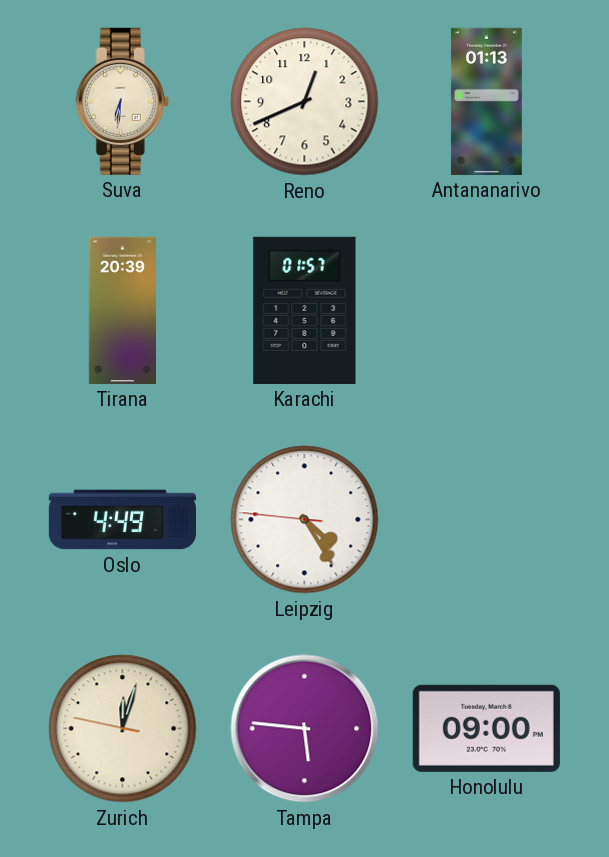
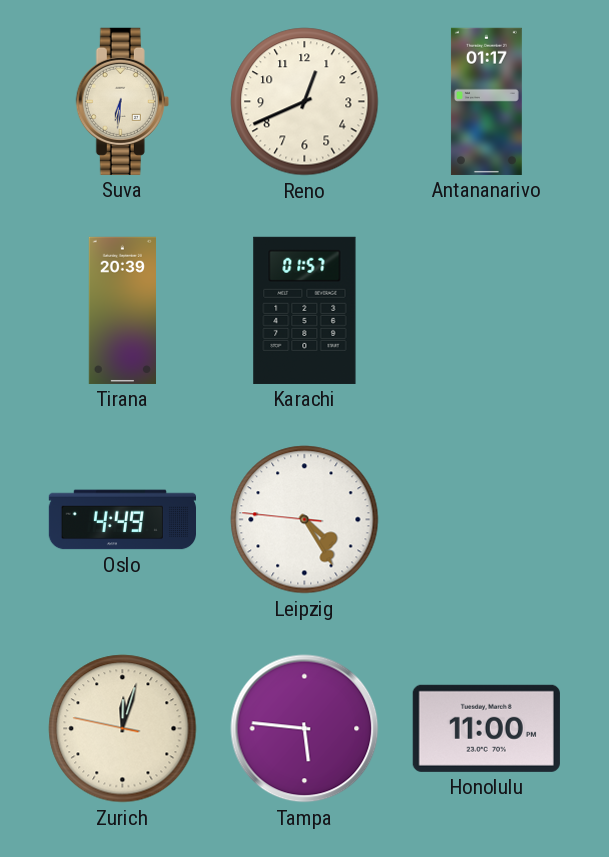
Antananarivo: 01:13 -> 01:17 (486, 101)
Honolulu: 09:00 -> 11:00 (486, 728)
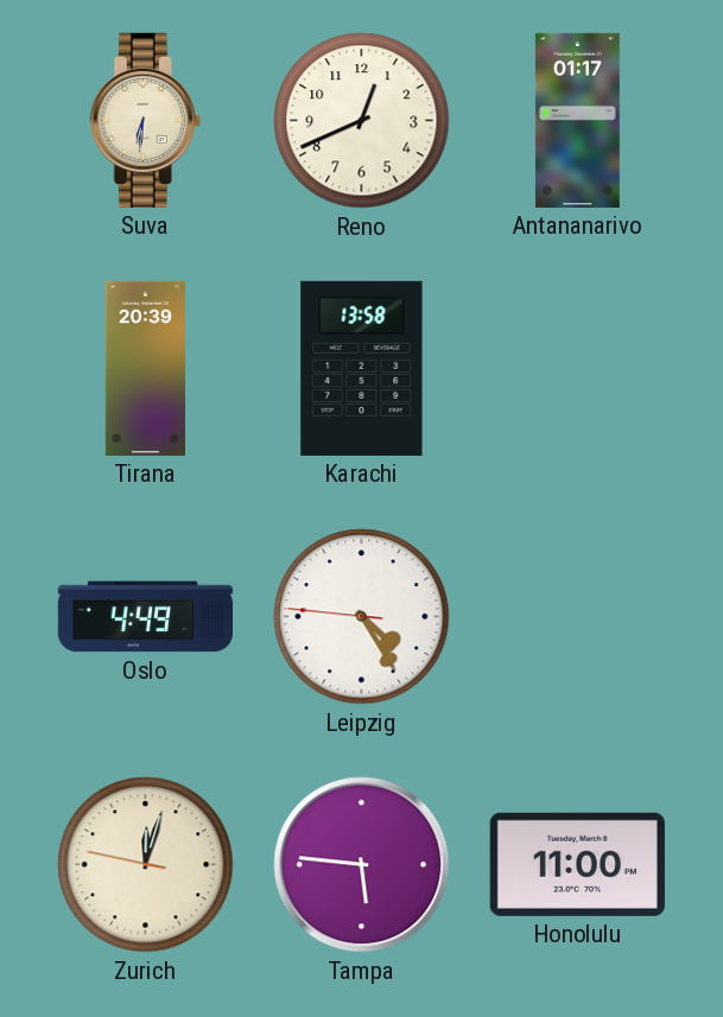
Karachi: 01:57 -> 13:58 (362, 368)
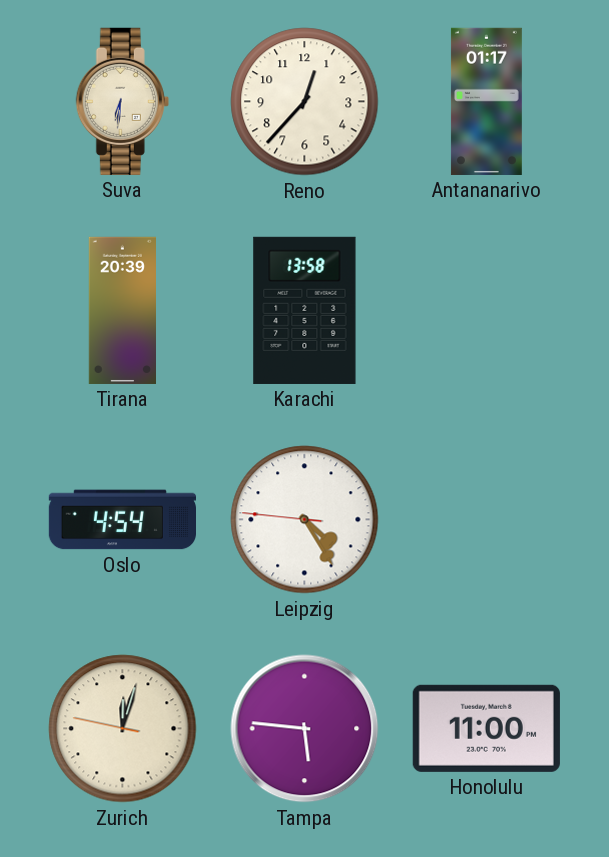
Reno: 12:41 -> 12:37 (305, 102)
Oslo: 4:49 -> 4:54 (122, 520)
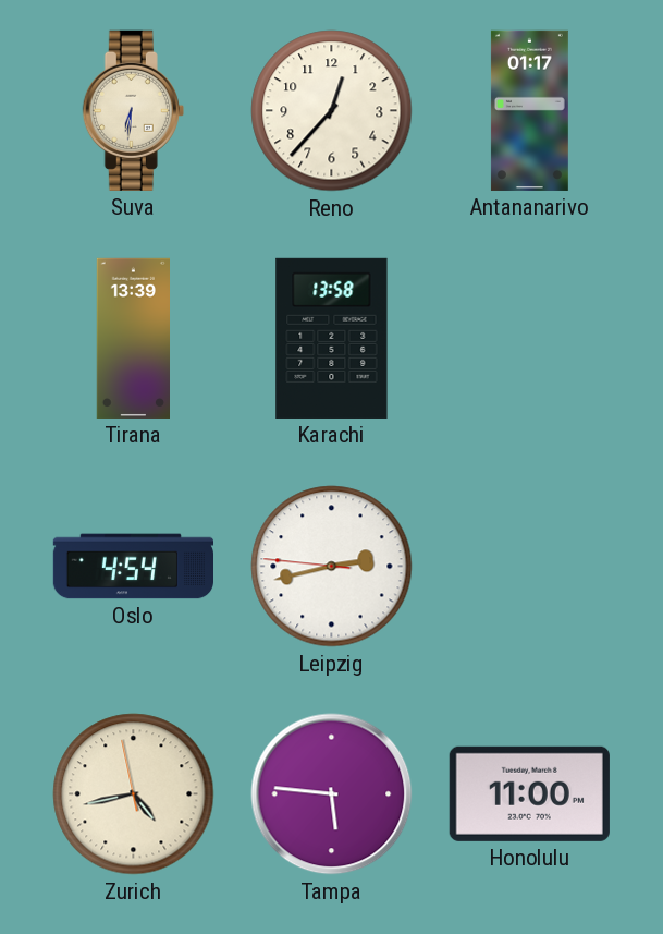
Tirana: 20:39 -> 13:39 (133, 338)
Leipzig: 4:24 -> 2:42 (332, 567)
Zurich: 12:02 -> 4:42 (134, 794)
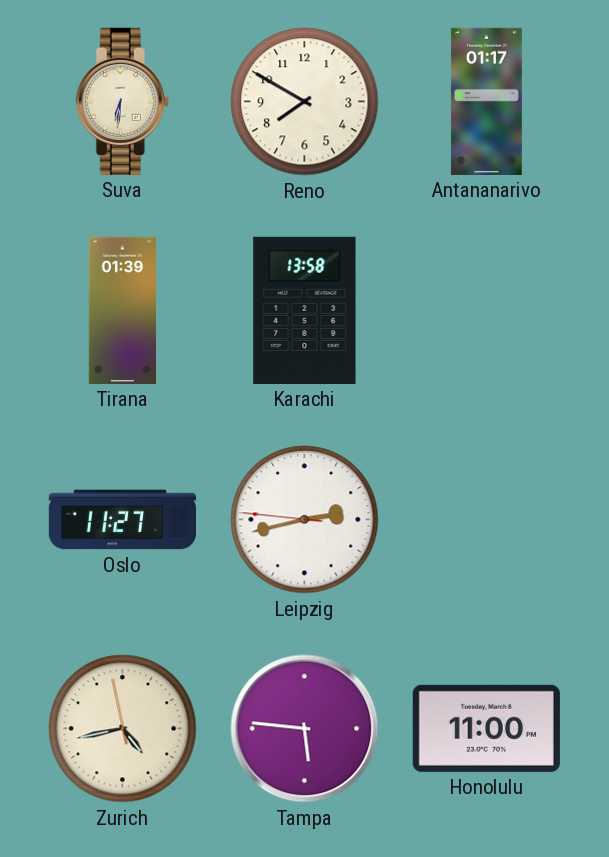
Reno: 12:37 -> 7:50 (305, 102)
Tirana: 13:39 -> 01:39 (122, 310)
Oslo: 4:54 -> 11:27 (122, 520)
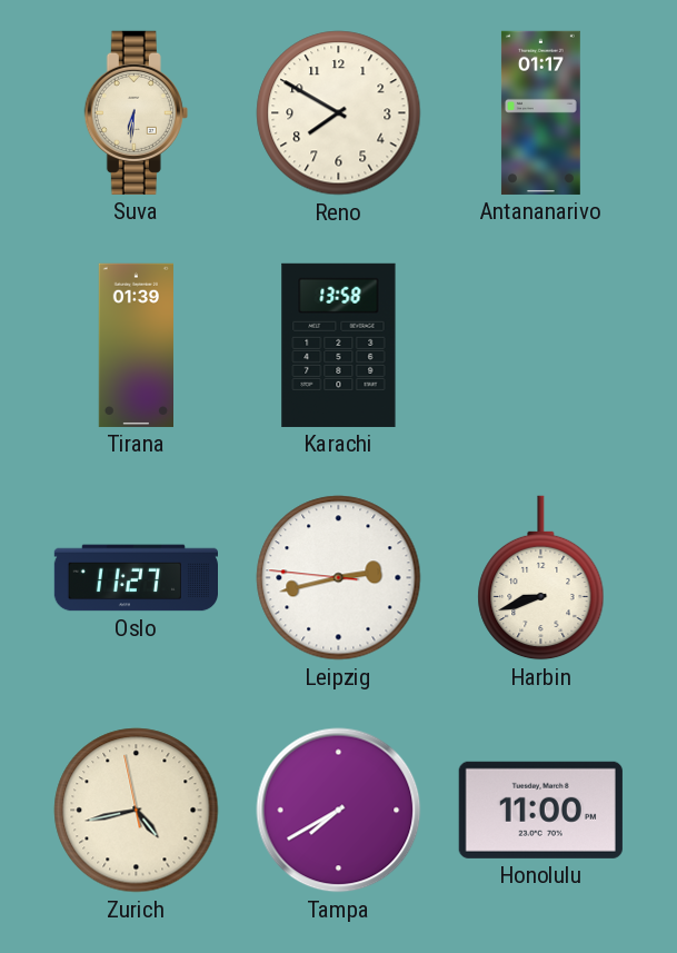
Harbin: none -> 8:42 (541, 578)
Tampa: 5:46 -> 7:40 (339, 811)
